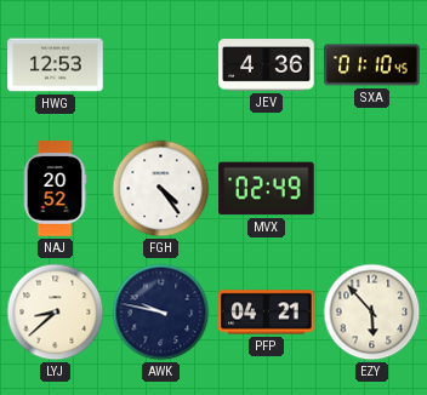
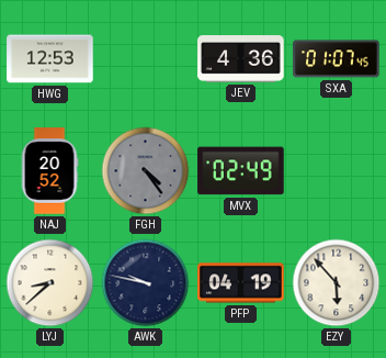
SXA: 01:10 -> 01:07 (337, 59)
FGH dial: white -> grey (146, 171)
PFP: 04:21 -> 04:19 (241, 283)
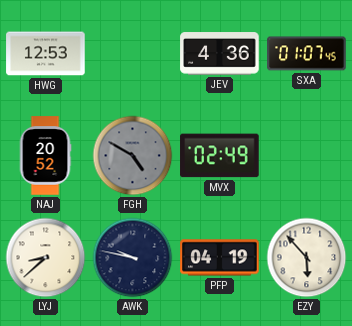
FGH: 4:24 -> 4:50 (133, 156)
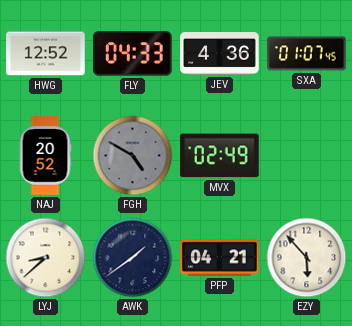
HWG: 12:53 -> 12:52 (46, 54)
FLY: none -> 04:33 (133, 54)
AWK: 9:47 -> 1:39 (133, 258)
PFP: 04:19 -> 04:21 (220, 258)
